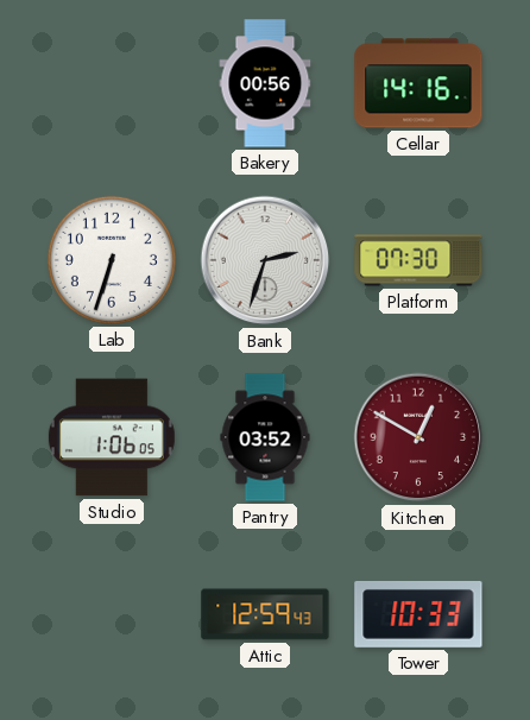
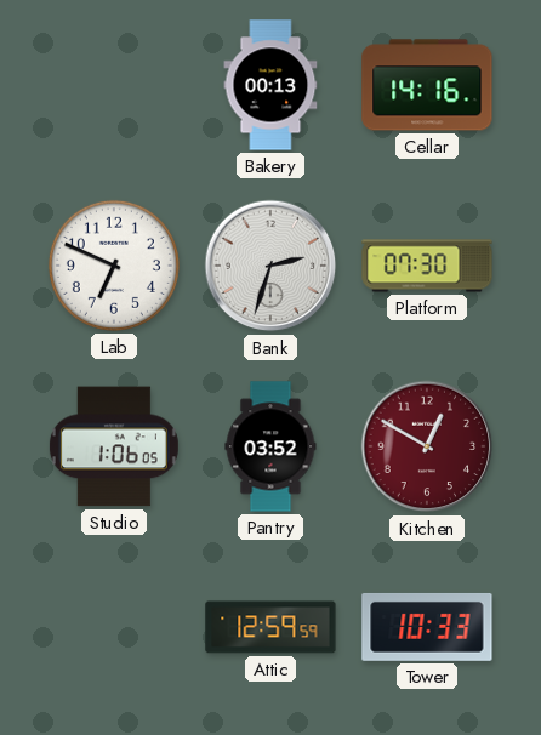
Bakery: 00:56 -> 00:13 (270, 85)
Lab: 6:33 -> 6:49 (114, 266)
Attic: 12:59:43 -> 12:59:59 (270, 627)
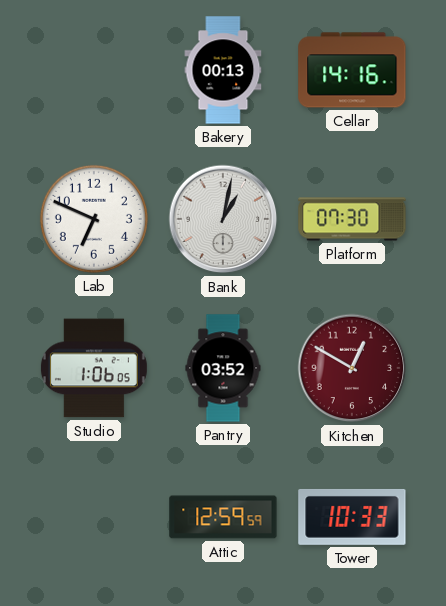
Bank: 2:33 -> 1:02 (223, 219)
